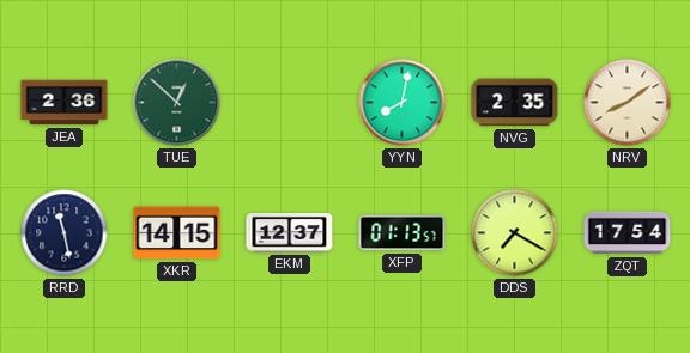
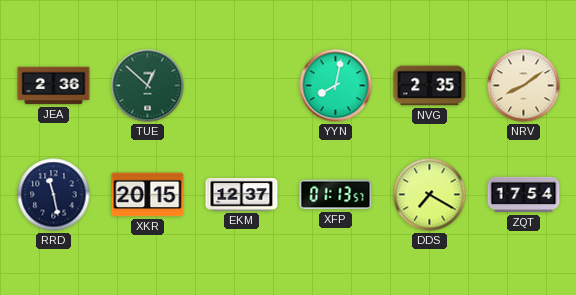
XKR: 14:15 -> 20:15 (148, 195)
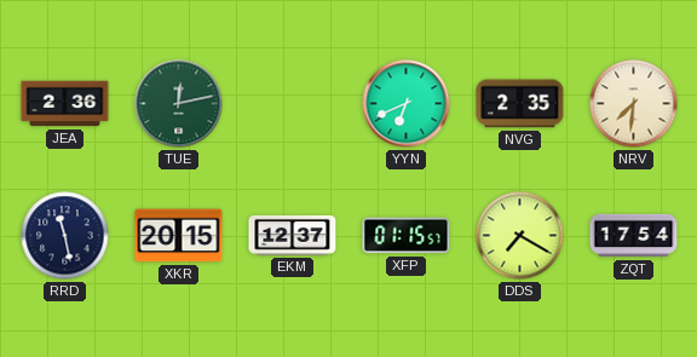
TUE: 12:52 -> 12:13 (179, 104)
YYN: 8:02 -> 6:41 (407, 104)
NRV: 8:09 -> 7:31 (634, 104)
XFP: 01:13 -> 01:15 (407, 236)
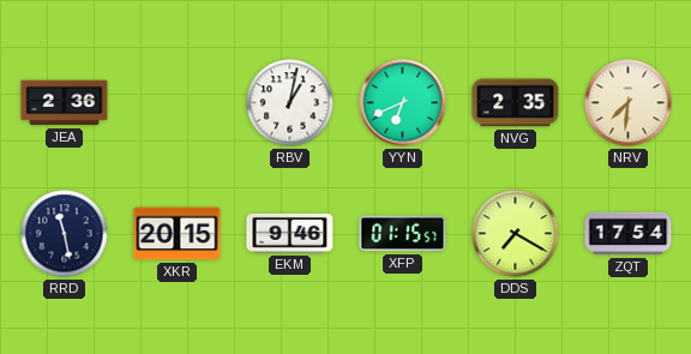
TUE: 12:13 -> none (179, 104)
RBV: none -> 1:02 (290, 103)
EKM: 12:37 -> 9:46 (290, 234)
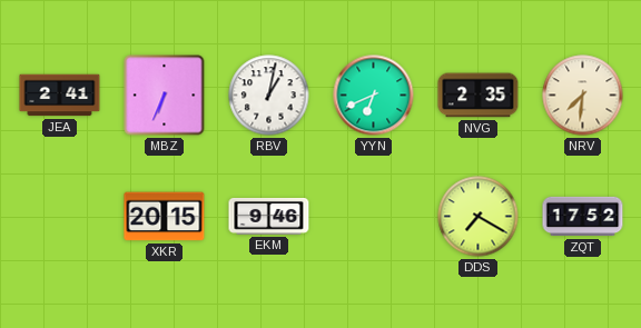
JEA: 2:36 -> 2:41 (60, 96)
MBZ: none -> 6:34 (165, 96)
RRD: 11:28 -> none (65, 234)
XFP: 01:15 -> none (403, 234)
ZQT: 17:54 -> 17:52 (583, 217)
